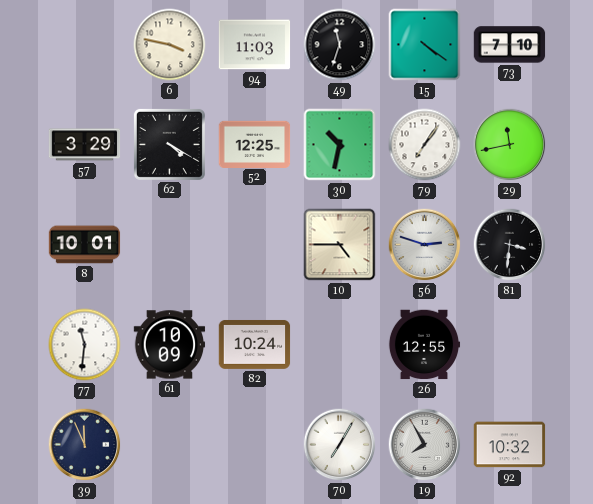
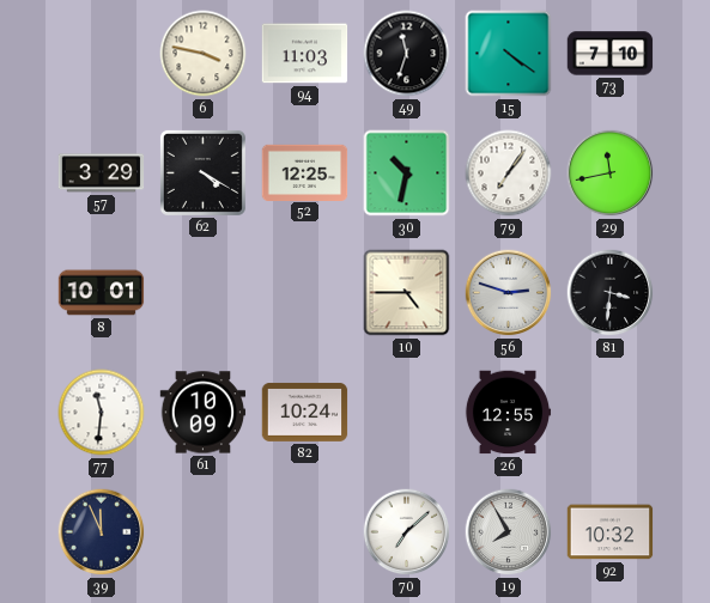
70: 7:05 -> 7:08 (407, 532)
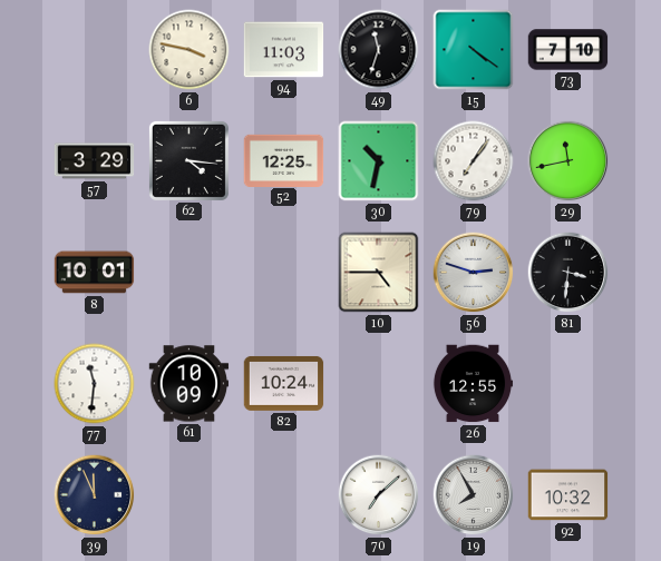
62: 4:20 -> 4:16 (188, 160)
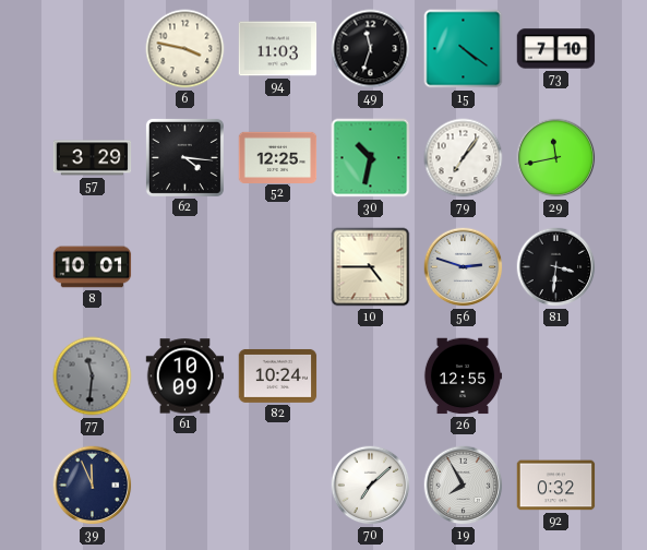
77 dial: white -> grey (93, 376)
92: 10:32 -> 0:32 (556, 486)
